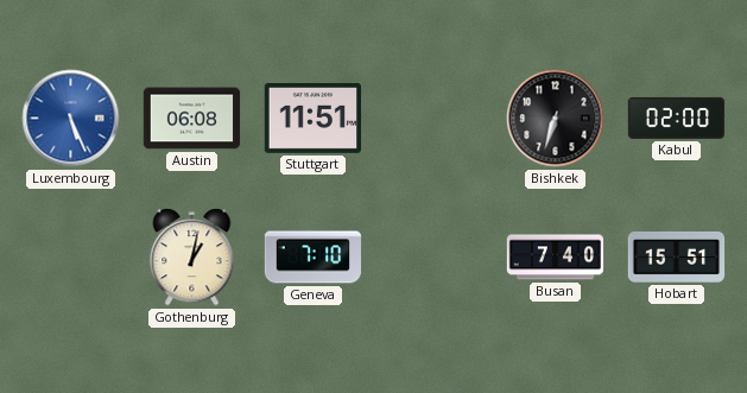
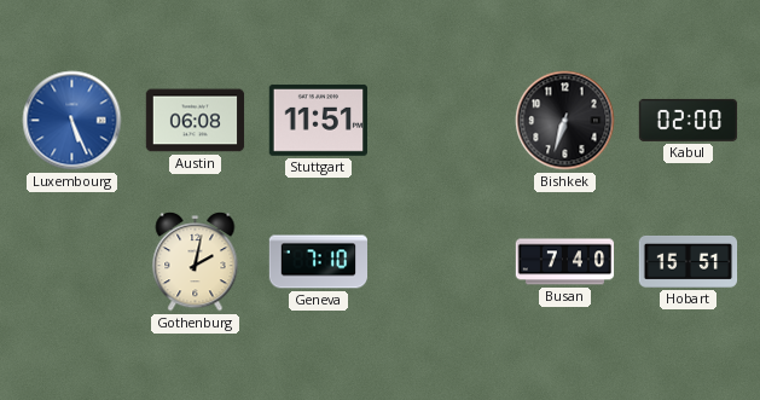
Gothenburg: 1:02 -> 2:02 (196, 262)
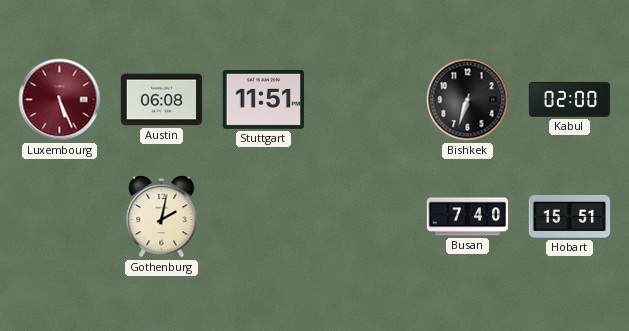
Luxembourg dial: blue -> burgundy (60, 100)
Geneva: 7:10 -> none (319, 262)
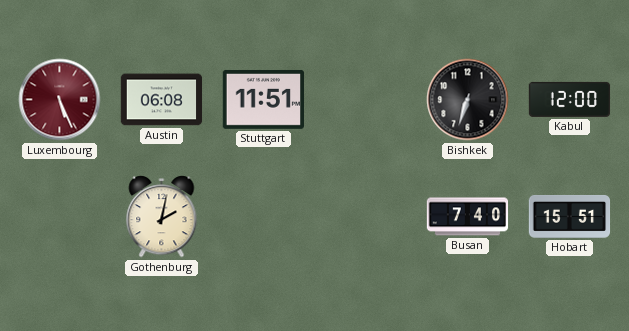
Kabul: 02:00 -> 12:00 (570, 99)
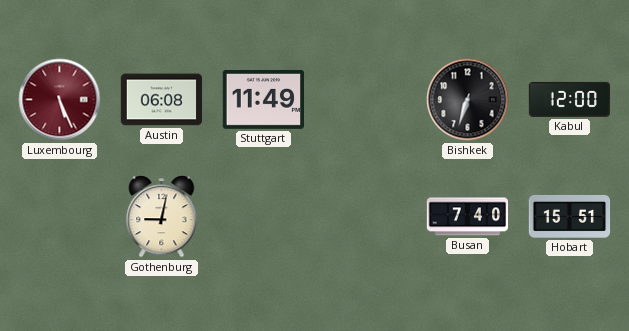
Stuttgart: 11:51 -> 11:49 (263, 99)
Gothenburg: 2:02 -> 9:02 (162, 217)
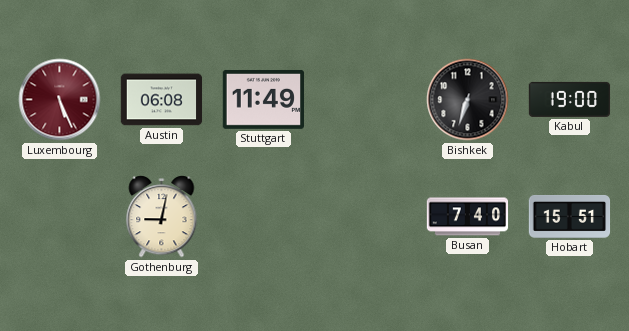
Kabul: 12:00 -> 19:00 (570, 99)
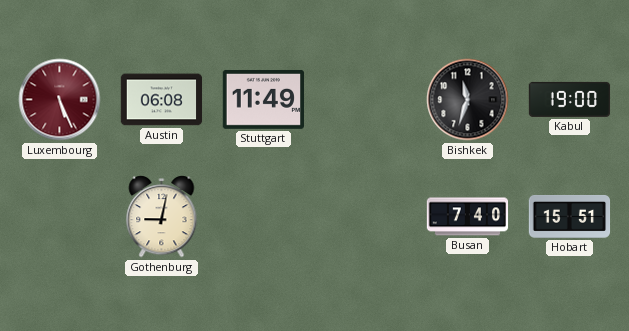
Bishkek: 6:33 -> 11:33 (468, 100)
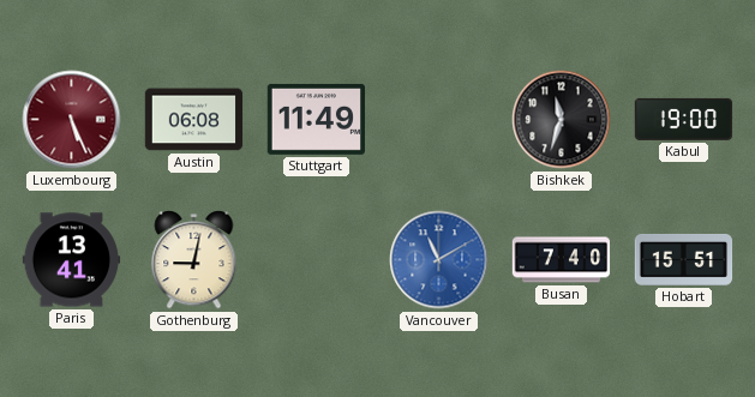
Paris: none -> 13:41 (72, 260)
Vancouver: none -> 11:10 (439, 260)
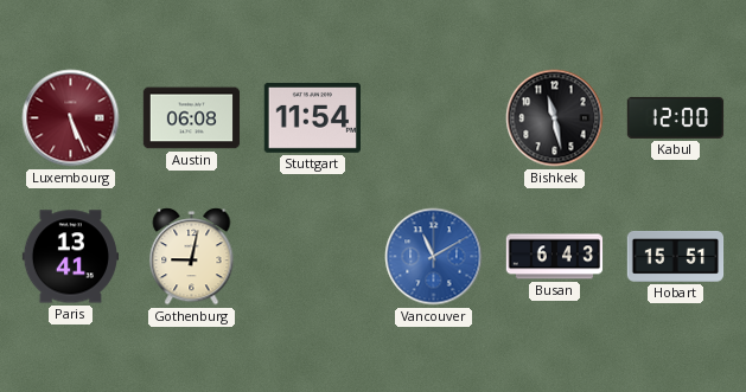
Stuttgart: 11:49 -> 11:54 (312, 117)
Bishkek: 11:33 -> 11:28 (555, 118)
Kabul: 19:00 -> 12:00 (676, 117)
Busan: 7:40 -> 6:43 (555, 257)
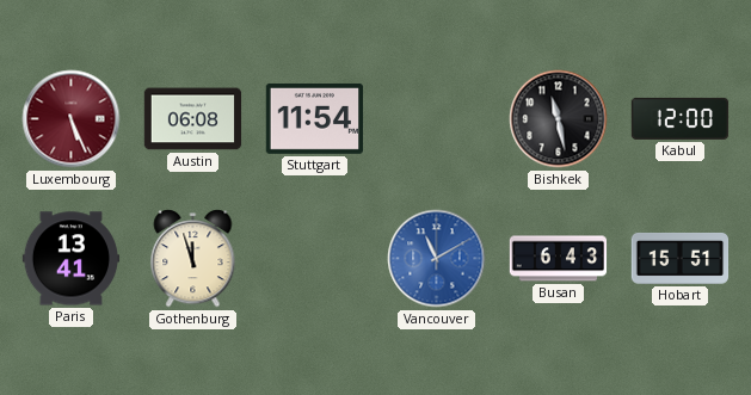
Gothenburg: 9:02 -> 11:57 (193, 259)
